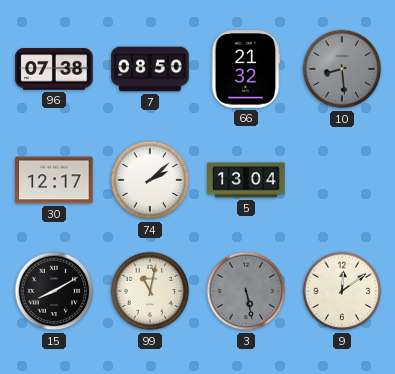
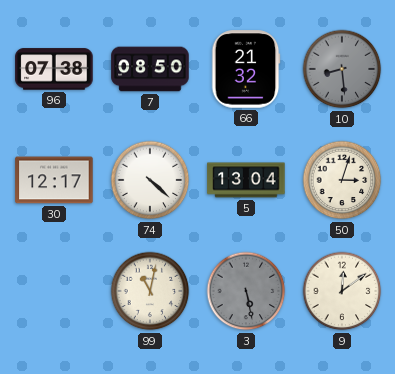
74: 2:08 -> 4:22 (150, 180)
50: none -> 3:03 (342, 180)
15: 8:10 -> none (54, 291)
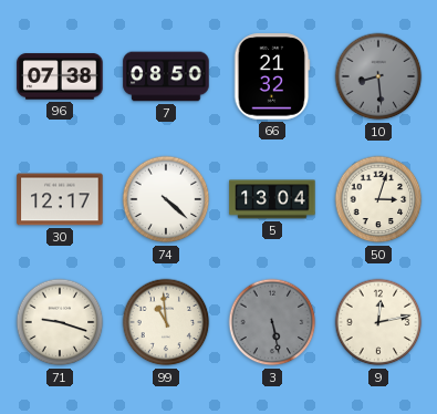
71: none -> 9:18 (60, 322)
99: 11:02 -> 10:59 (166, 322)
9: 12:09 -> 12:13 (378, 322)
